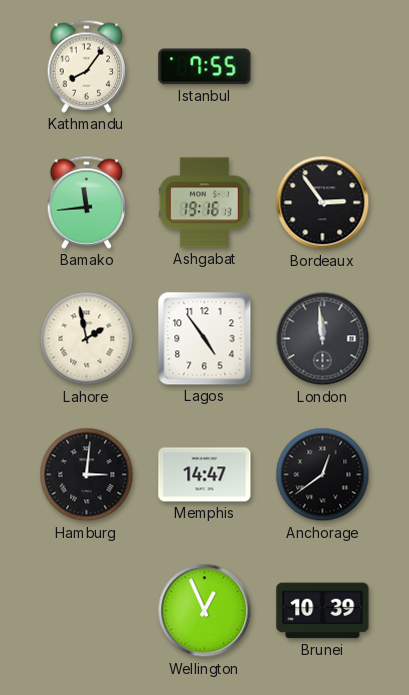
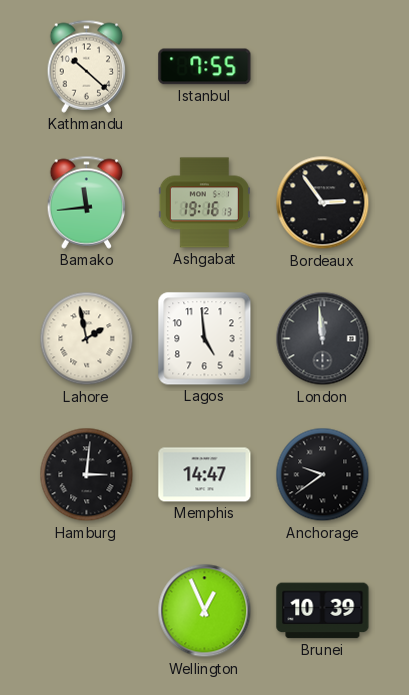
Kathmandu: 8:06 -> 10:22 (87, 66)
Lagos: 4:54 -> 4:59 (205, 339)
Anchorage: 12:39 -> 9:39 (323, 475)
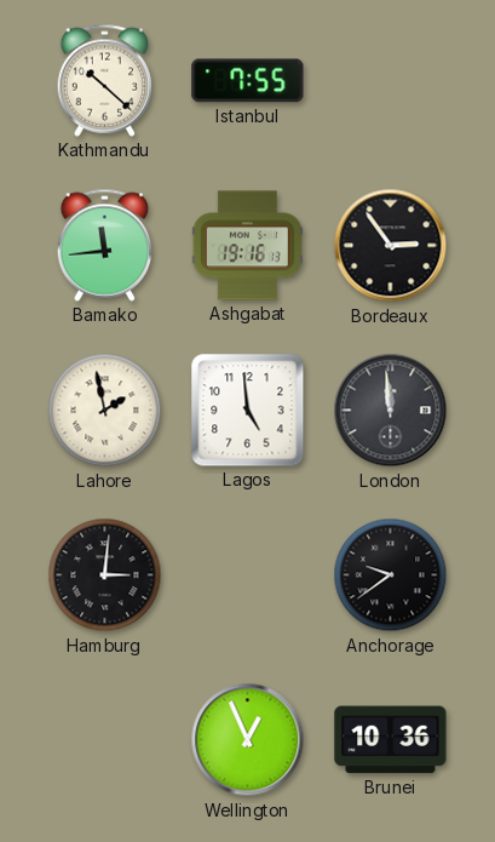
Memphis: 14:47 -> none (205, 475)
Brunei: 10:39 -> 10:36 (391, 740)
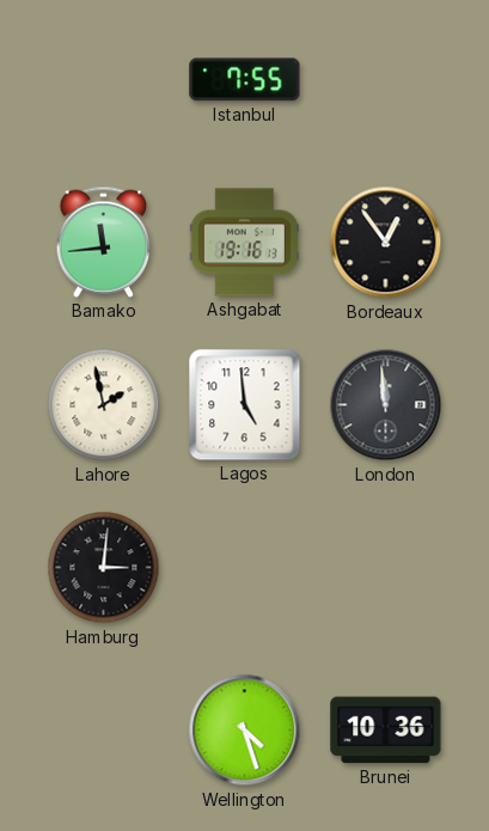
Kathmandu: 10:22 -> none (105, 80)
Bordeaux: 2:54 -> 12:54 (386, 243)
Anchorage: 9:39 -> none (391, 575)
Wellington: 12:56 -> 4:27 (245, 731)
